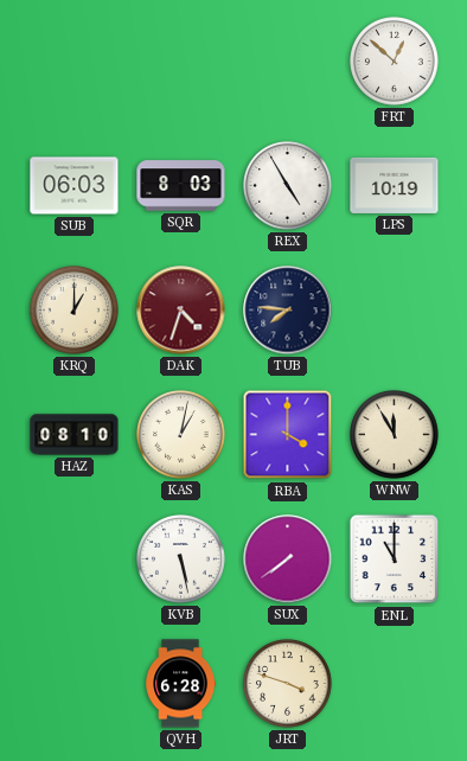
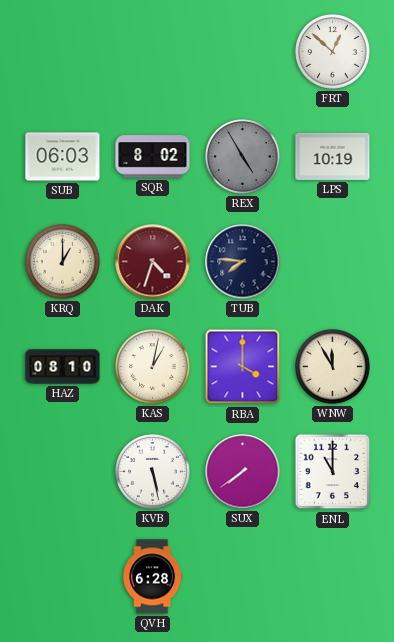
SQR: 8:03 -> 8:02 (153, 157)
REX dial: white -> grey (243, 157)
JRT: 3:48 -> none (288, 684)
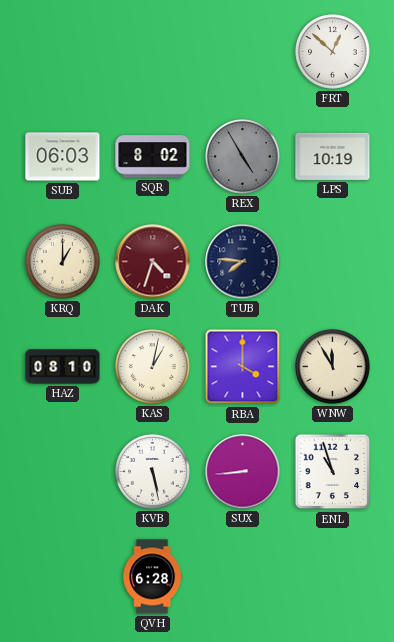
SUX: 7:39 -> 8:44 (243, 472)
ENL: 11:00 -> 10:57 (333, 472)
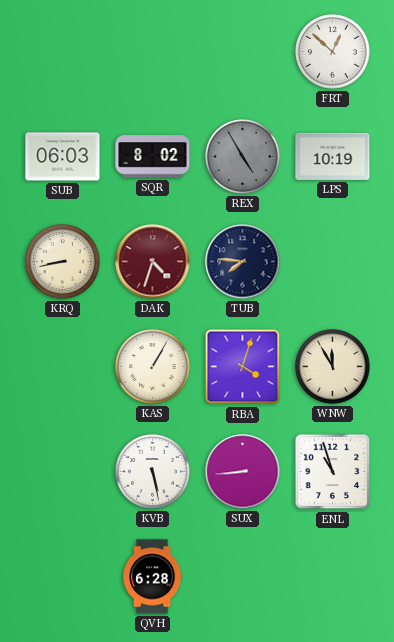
KRQ: 1:00 -> 8:43 (63, 262)
HAZ: 08:10 -> none (63, 367)
KAS: 1:02 -> 1:05 (153, 367)
RBA: 4:00 -> 4:03 (243, 367)
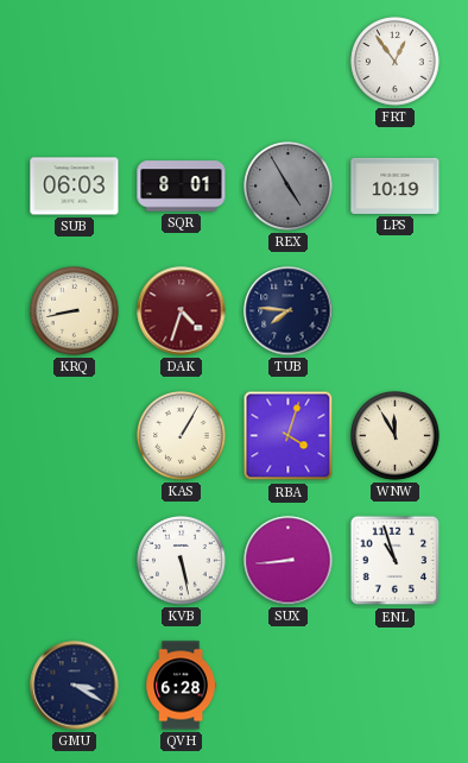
FRT: 12:52 -> 12:54 (396, 62)
SQR: 8:02 -> 8:01 (182, 187)
GMU: none -> 3:20 (75, 686)
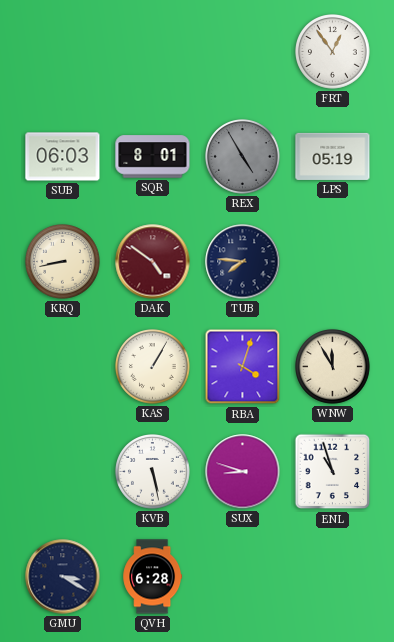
LPS: 10:19 -> 05:19 (333, 156)
DAK: 4:33 -> 4:51 (153, 262)
SUX: 8:44 -> 8:48 (243, 472)
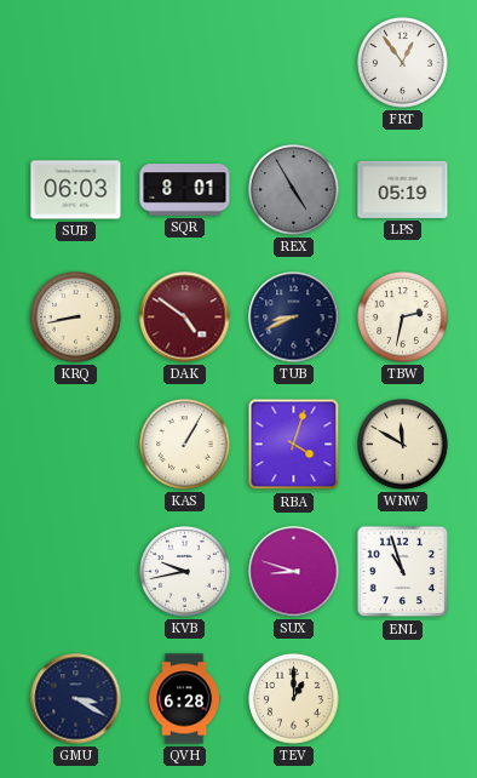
TUB: 7:46 -> 8:41 (294, 318)
TBW: none -> 2:32 (403, 318)
WNW: 11:55 -> 11:50 (403, 445)
KVB: 5:28 -> 9:43 (185, 572)
TEV: none -> 1:00 (294, 699)
